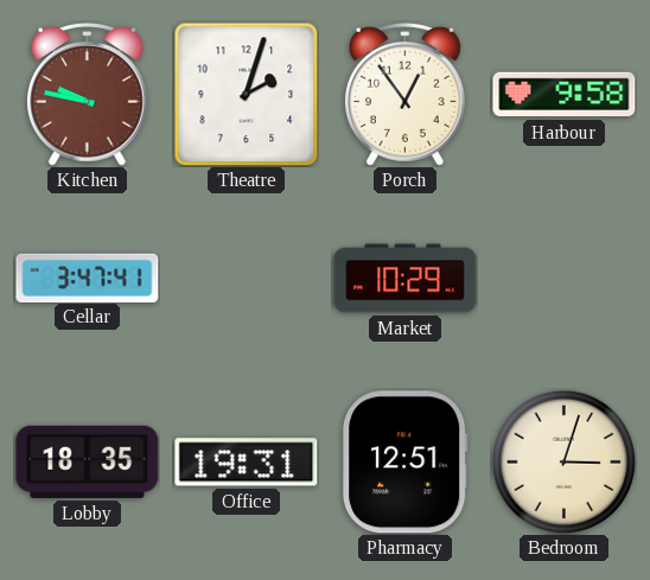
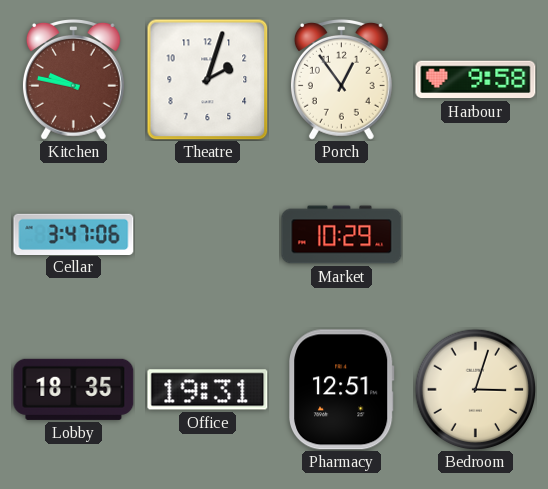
Cellar: 3:47:41 -> 3:47:06 (74, 234)
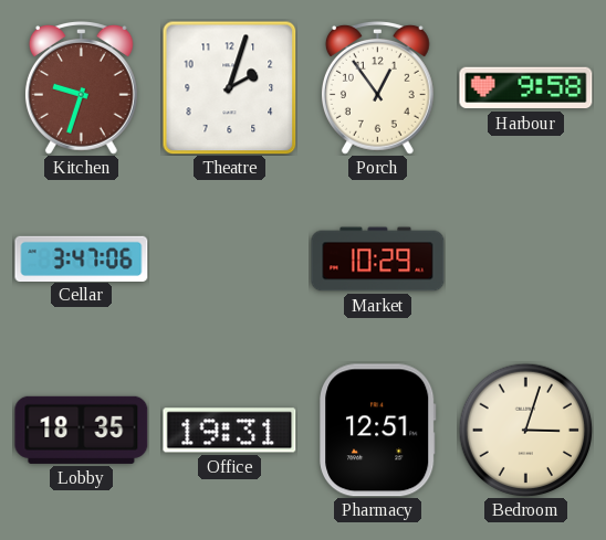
Kitchen: 9:47 -> 9:33 (81, 88)
